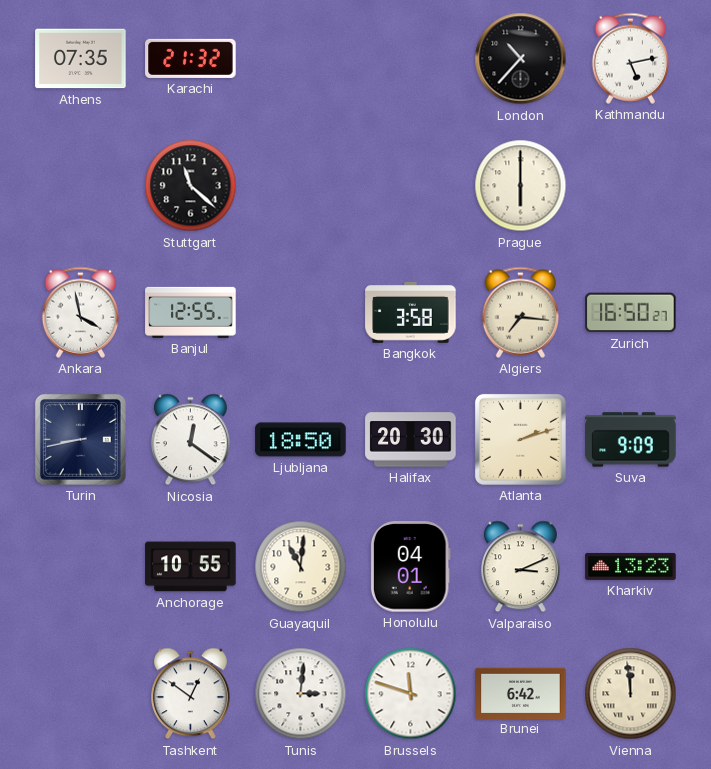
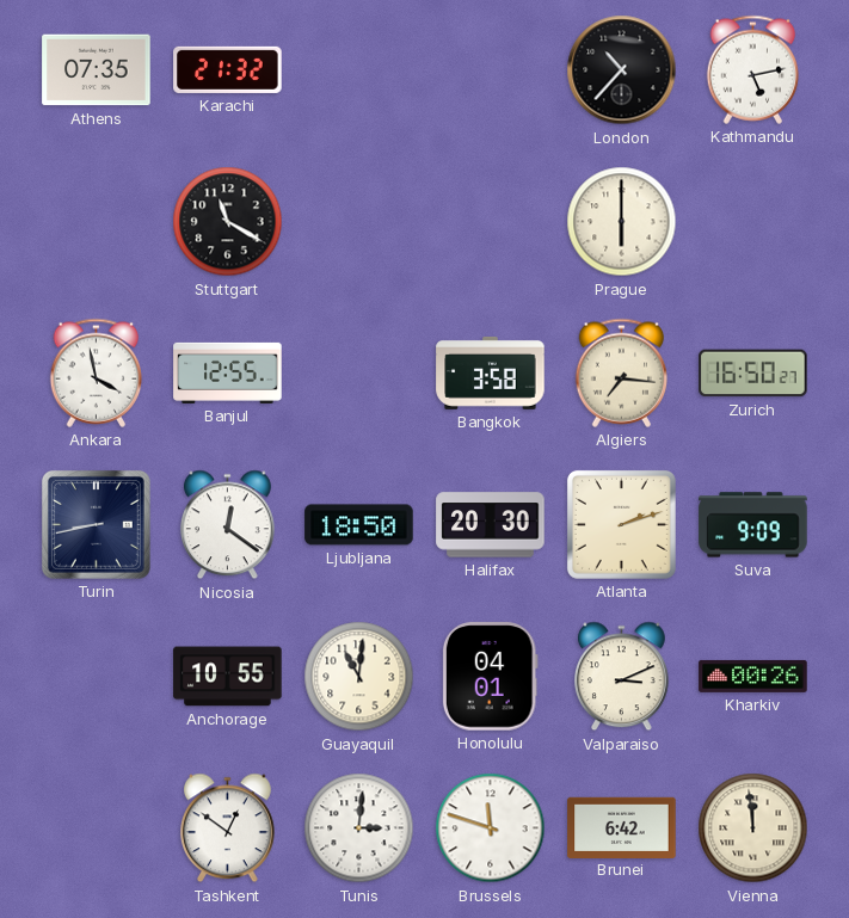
Stuttgart: 11:22 -> 11:20 (228, 222)
Kharkiv: 13:23 -> 00:26 (753, 676)
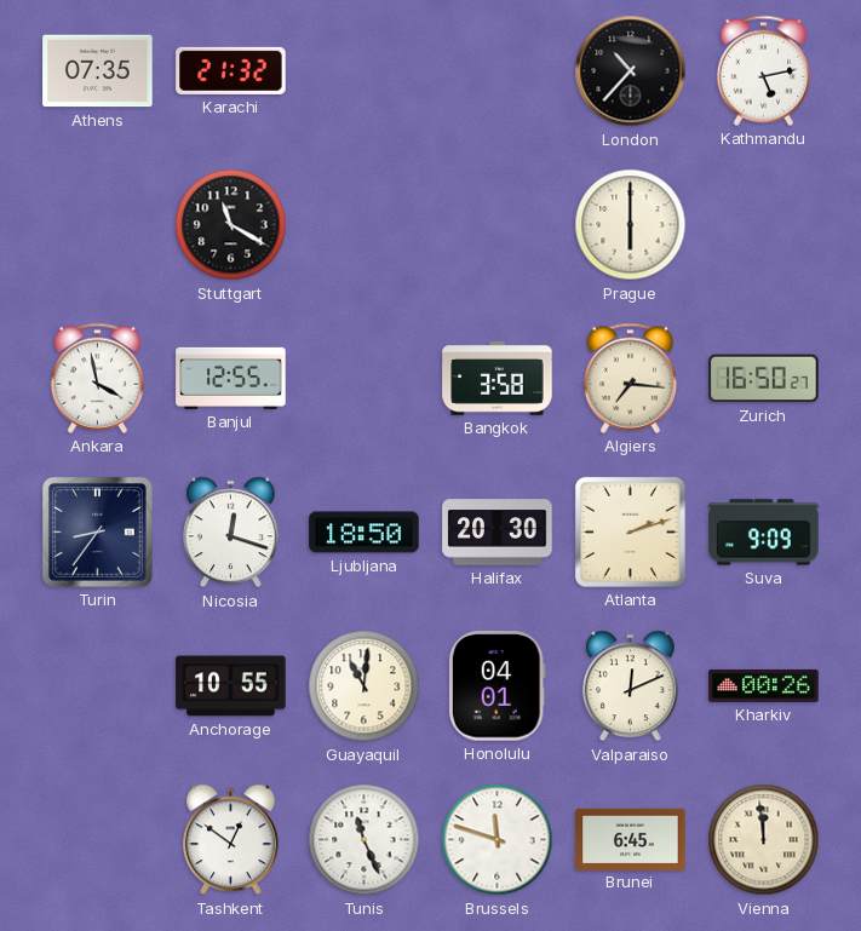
Turin: 8:43 -> 8:36 (97, 531)
Nicosia: 12:21 -> 12:18 (231, 533)
Valparaiso: 3:11 -> 12:11 (631, 686)
Tunis: 3:01 -> 11:26 (365, 840)
Brunei: 6:42 -> 6:45 (631, 839)
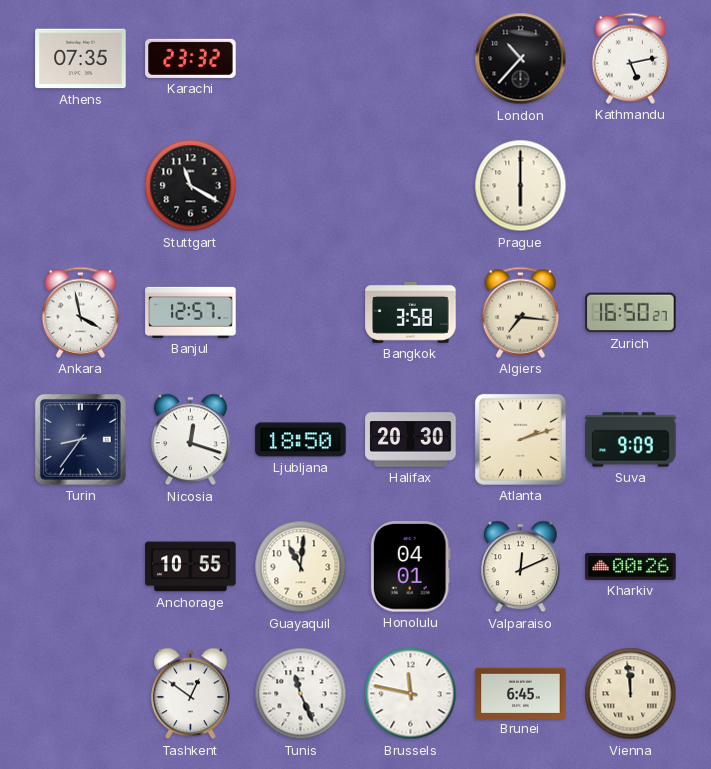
Karachi: 21:32 -> 23:32 (191, 58)
Banjul: 12:55 -> 12:57 (191, 312)
Brussels: 11:48 -> 11:47 (411, 694)
